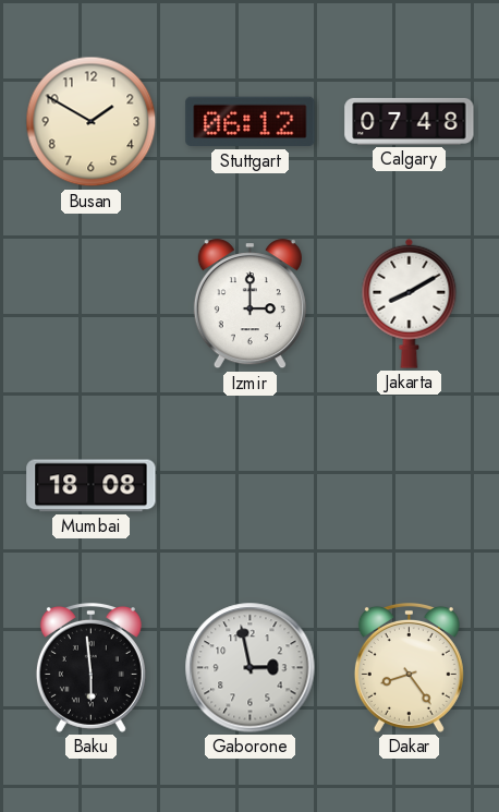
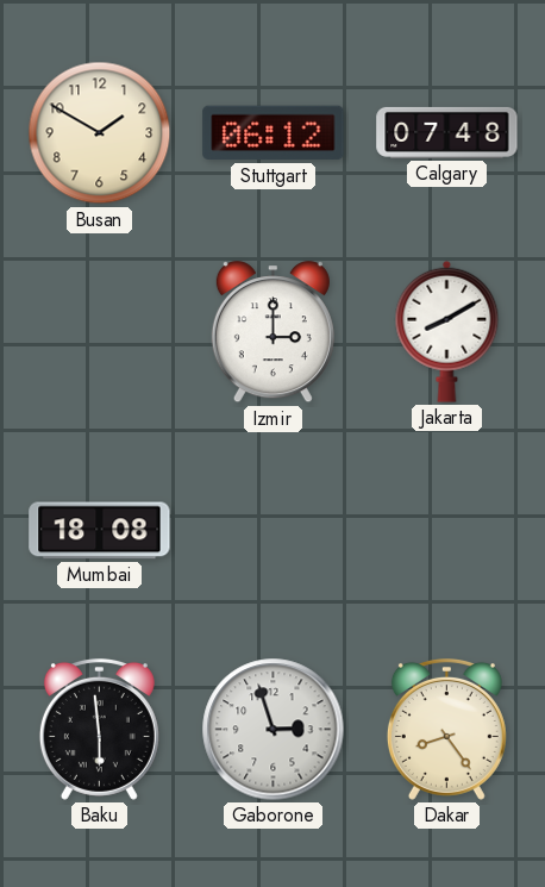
Gaborone: 2:58 -> 2:57 (274, 730)
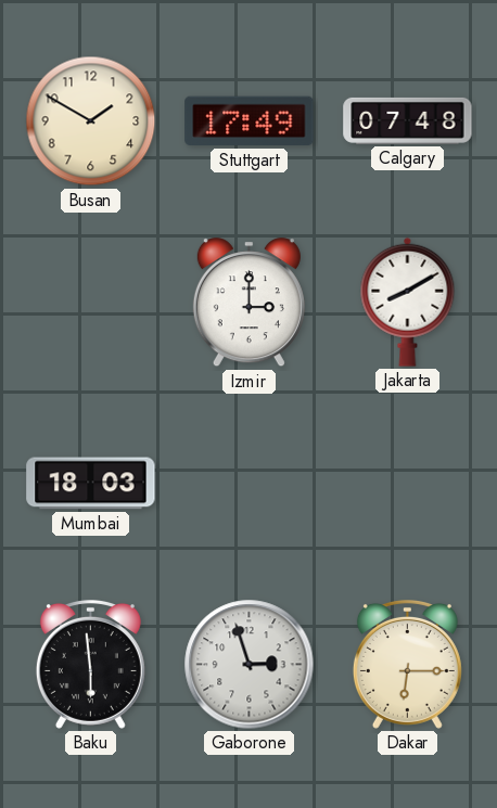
Stuttgart: 06:12 -> 17:49 (250, 121)
Mumbai: 18:08 -> 18:03 (91, 484)
Dakar: 8:24 -> 6:15 (407, 664)
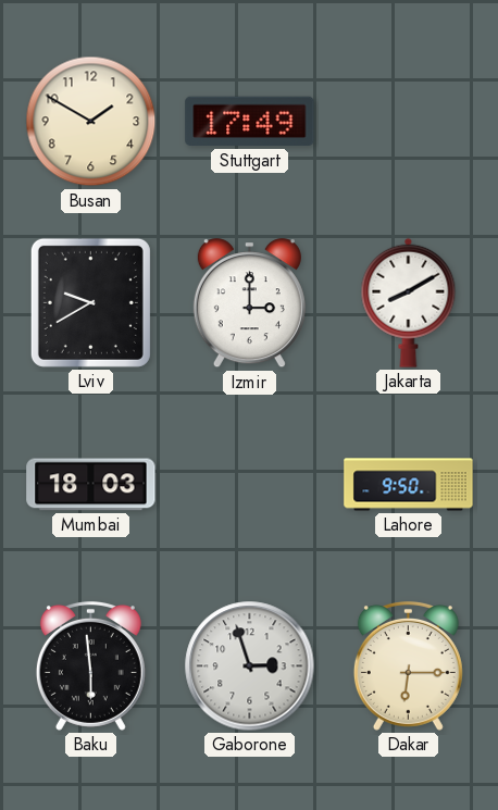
Calgary: 07:48 -> none (408, 120)
Lviv: none -> 9:40 (90, 302)
Lahore: none -> 9:50 (409, 485)
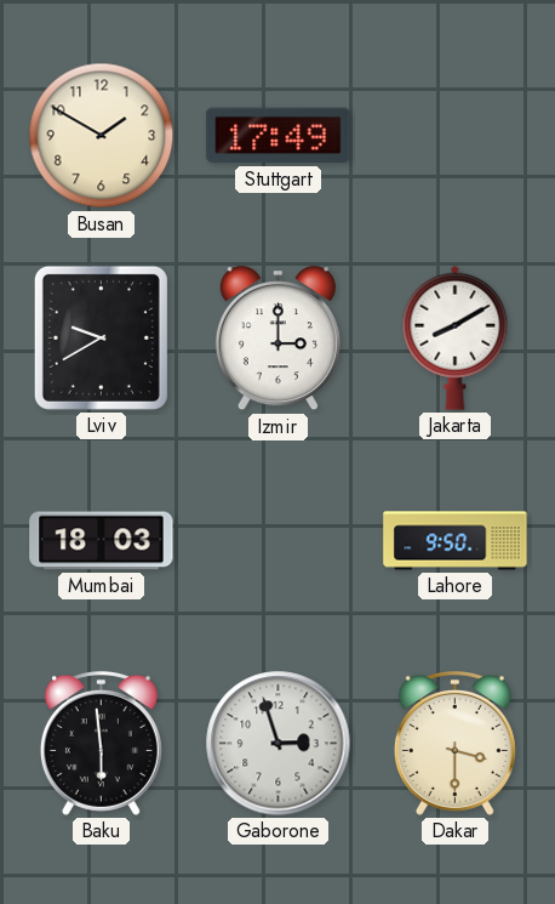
Dakar: 6:15 -> 3:30 (454, 743)
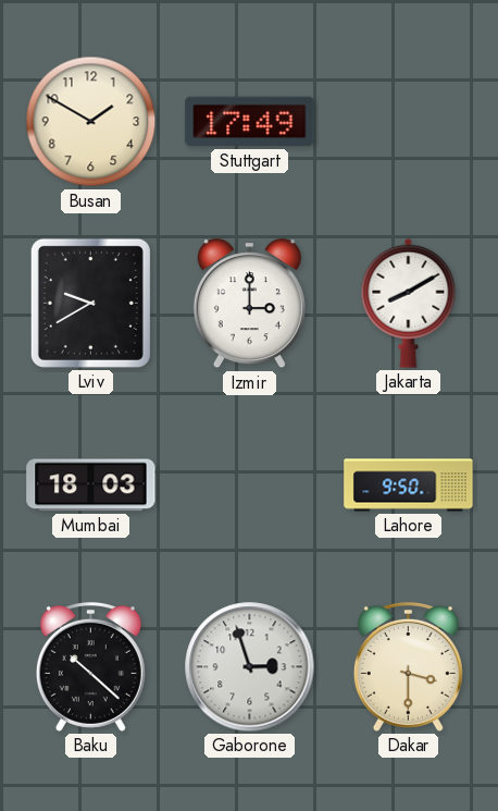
Baku: 5:59 -> 10:22 (90, 666)
